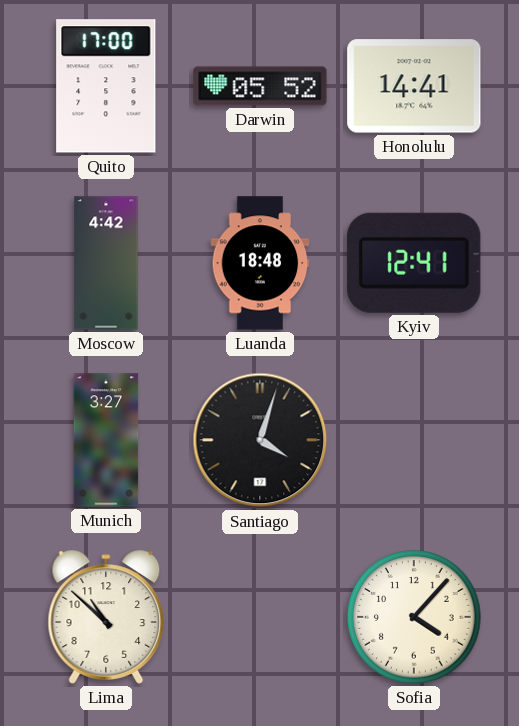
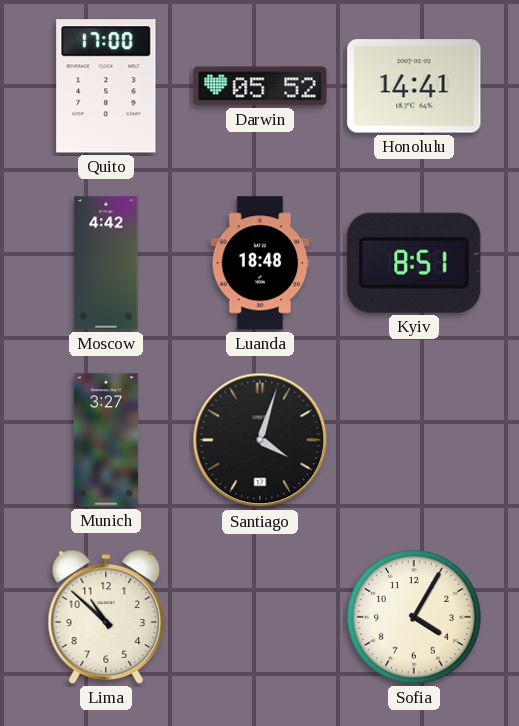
Kyiv: 12:41 -> 8:51 (414, 263)
Sofia: 4:07 -> 4:05 (414, 617)
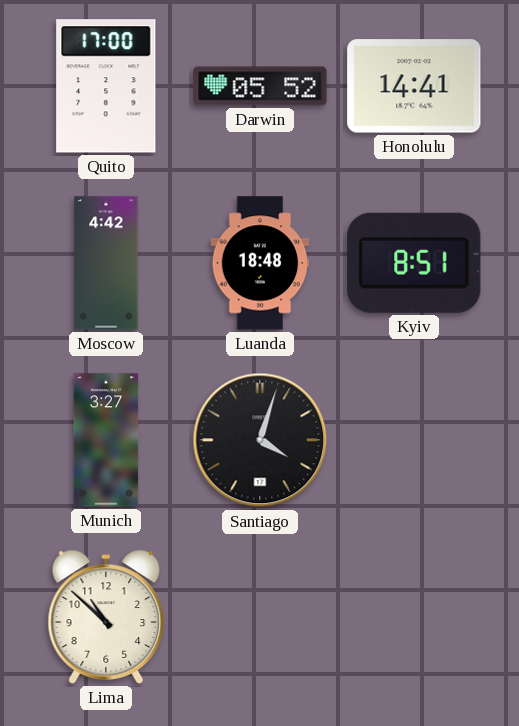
Sofia: 4:05 -> none (414, 617)
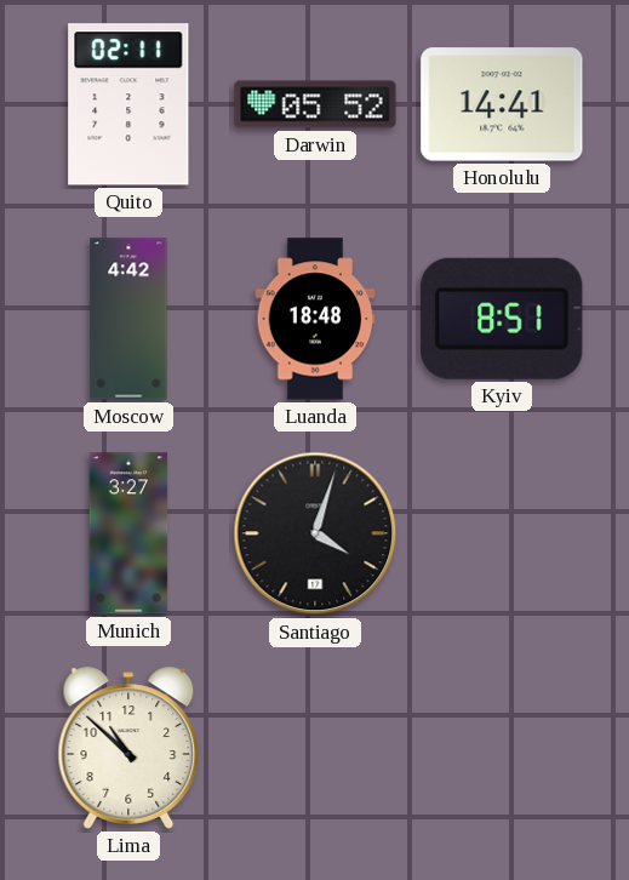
Quito: 17:00 -> 02:11 (128, 104)
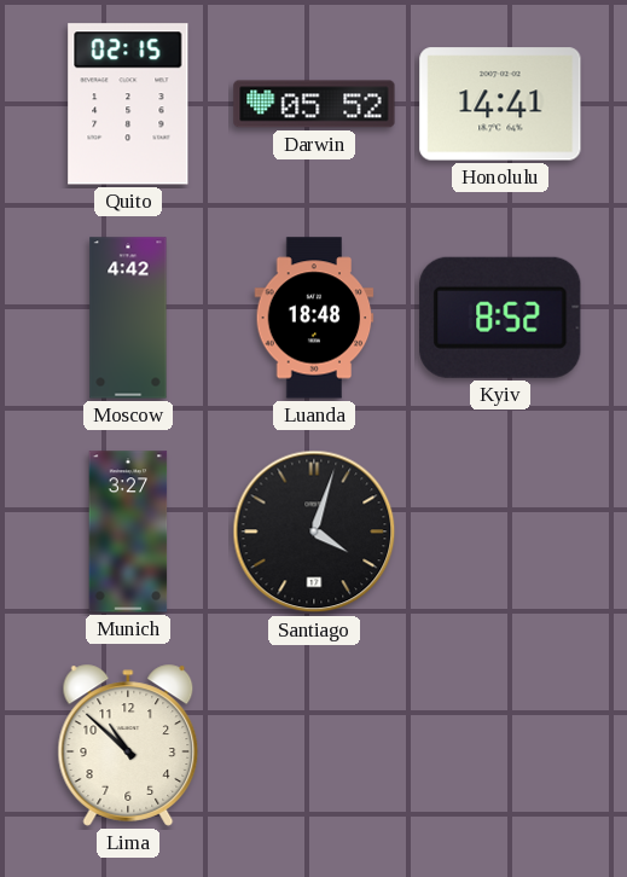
Quito: 02:11 -> 02:15 (128, 104)
Kyiv: 8:51 -> 8:52 (500, 318)
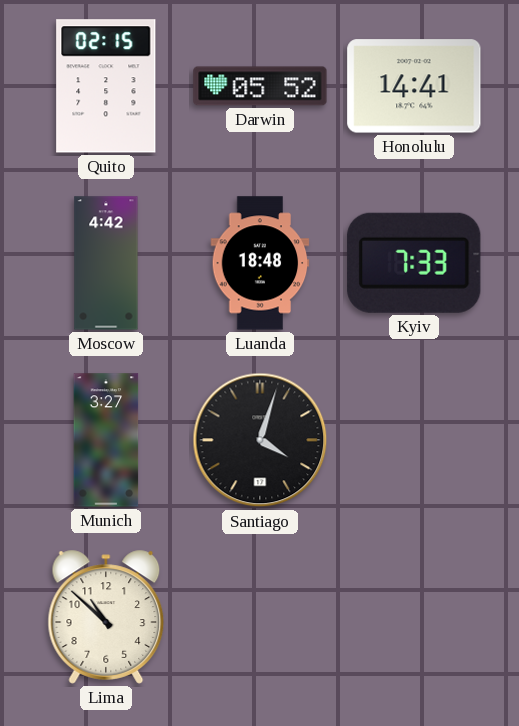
Kyiv: 8:52 -> 7:33 (414, 263)
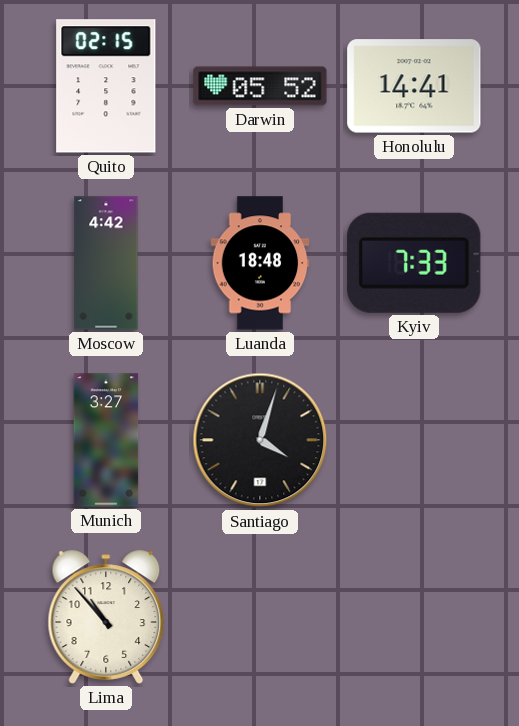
Lima: 10:52 -> 10:53 (106, 617)
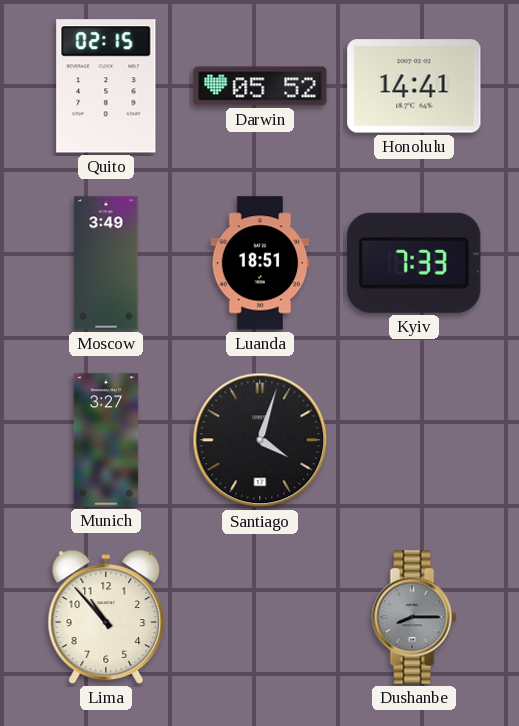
Moscow: 4:42 -> 3:49 (106, 263)
Luanda: 18:48 -> 18:51 (260, 263)
Dushanbe: none -> 8:15 (414, 617)
